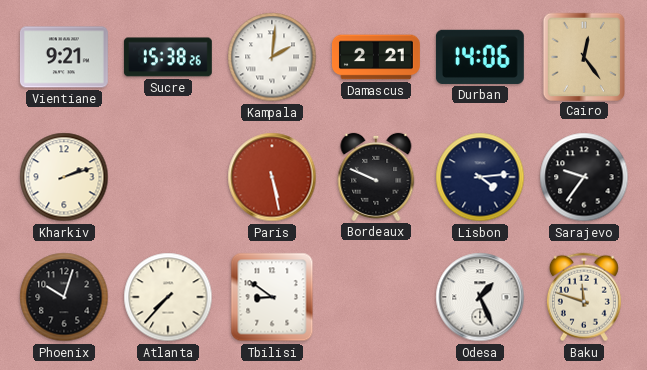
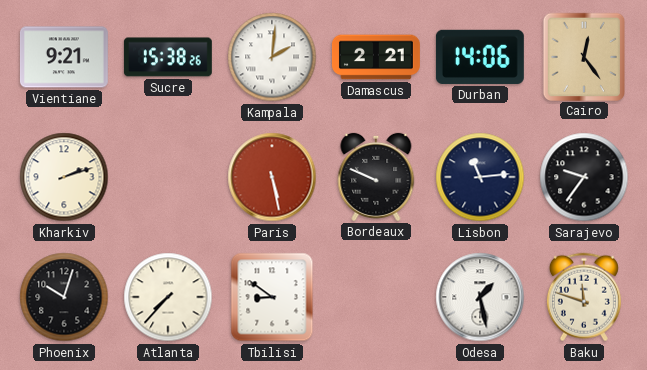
Lisbon: 4:14 -> 11:14 (480, 177)
Odesa: 1:26 -> 1:28 (480, 297)
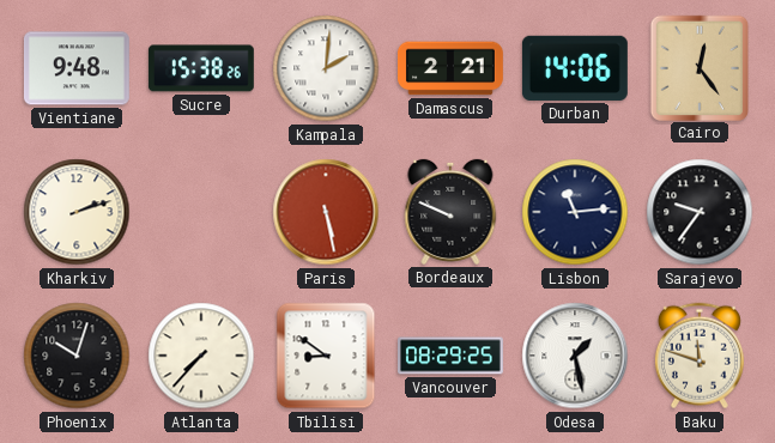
Vientiane: 9:21 -> 9:48 (77, 68)
Vancouver: none -> 08:29 (452, 356)
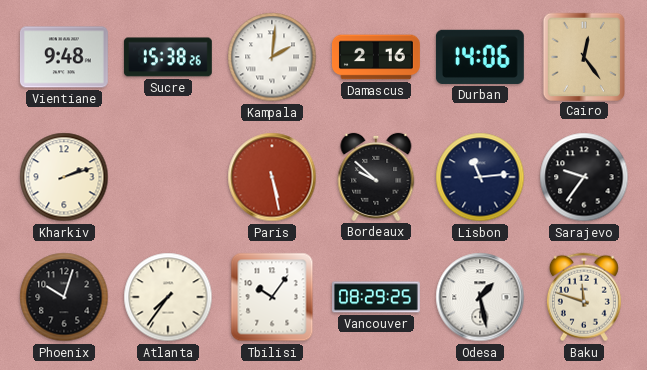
Damascus: 2:21 -> 2:16 (377, 57)
Bordeaux: 9:49 -> 9:52 (376, 177)
Atlanta: 7:37 -> 7:36 (168, 297)
Tbilisi: 8:51 -> 10:06 (272, 297)
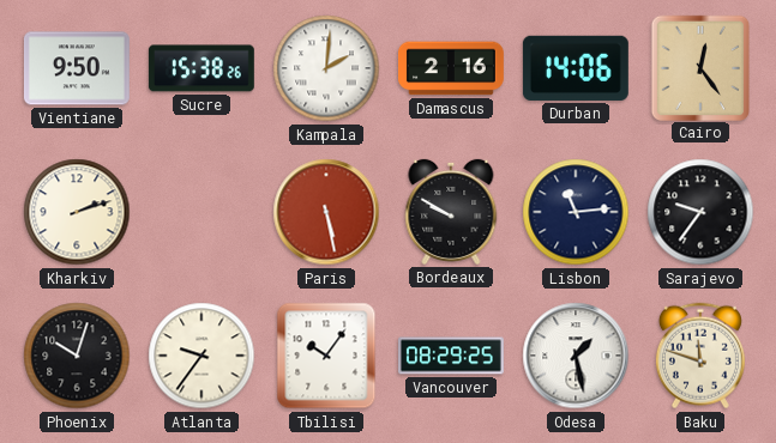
Vientiane: 9:48 -> 9:50 (77, 68)
Bordeaux: 9:52 -> 9:50 (451, 212)
Atlanta: 7:36 -> 9:36 (201, 356)
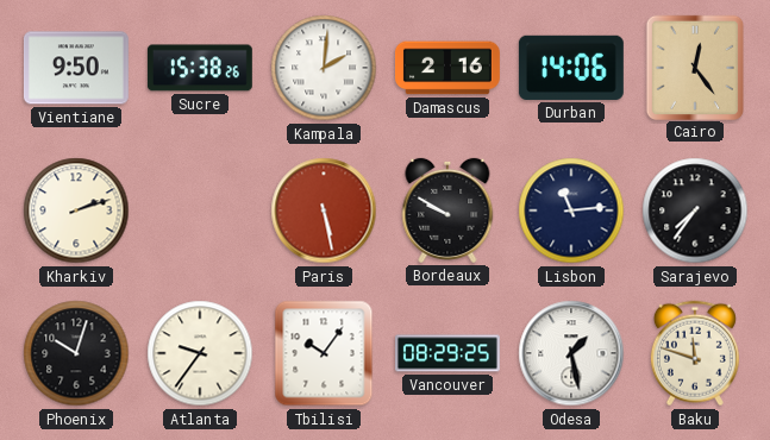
Sarajevo: 9:36 -> 7:36 (695, 210)
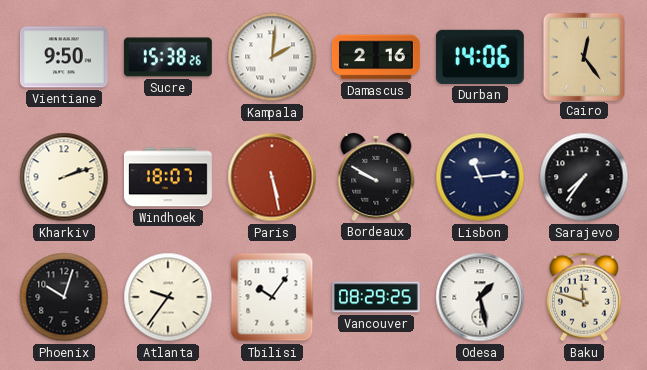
Windhoek: none -> 18:07 (168, 177)
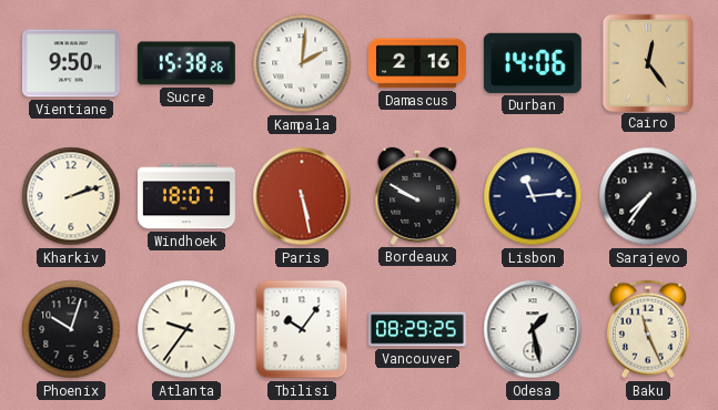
Baku: 11:48 -> 11:26 (648, 329)
